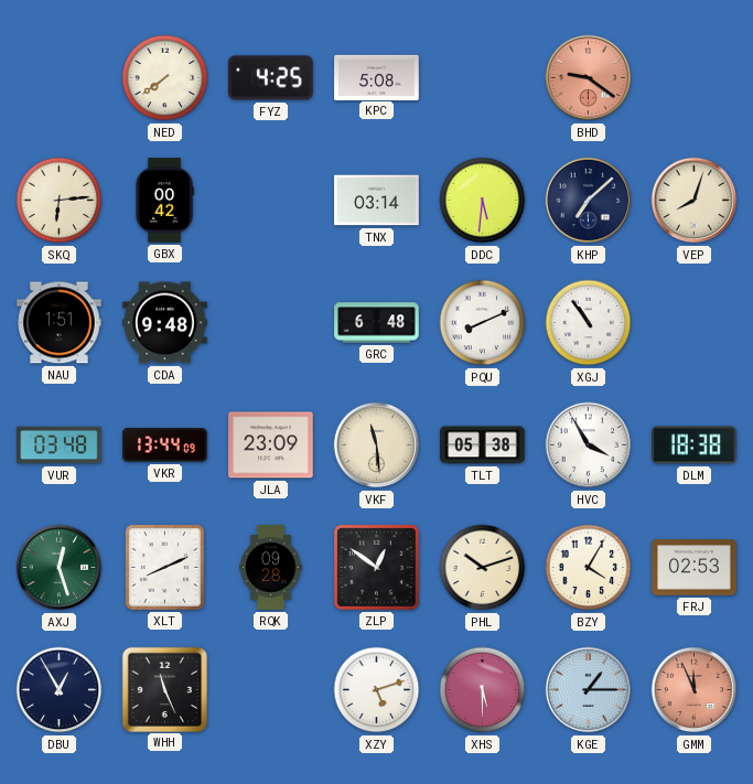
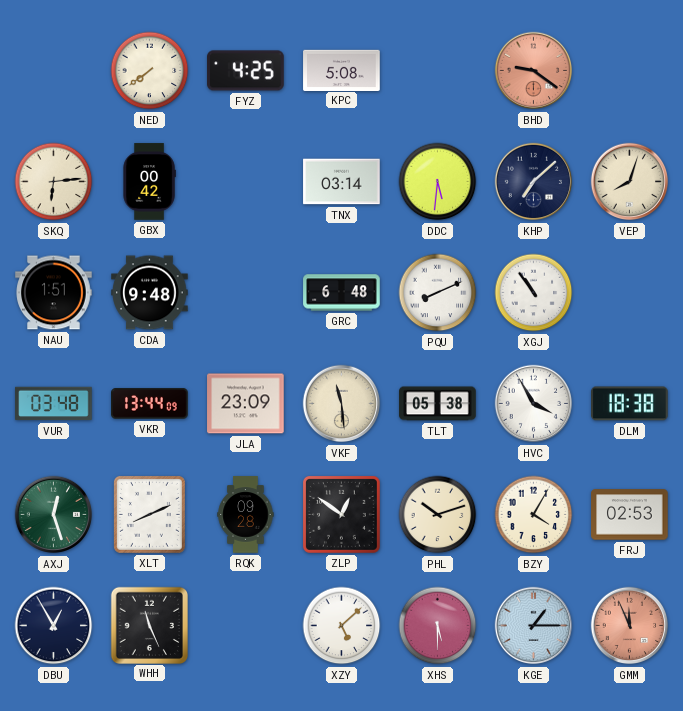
XZY: 5:12 -> 5:08 (342, 626)
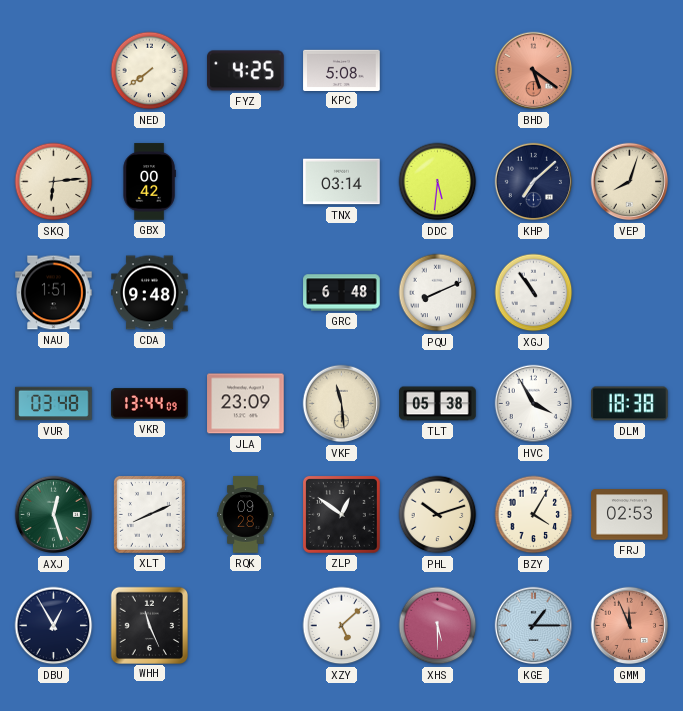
BHD: 9:21 -> 5:21 (534, 71)
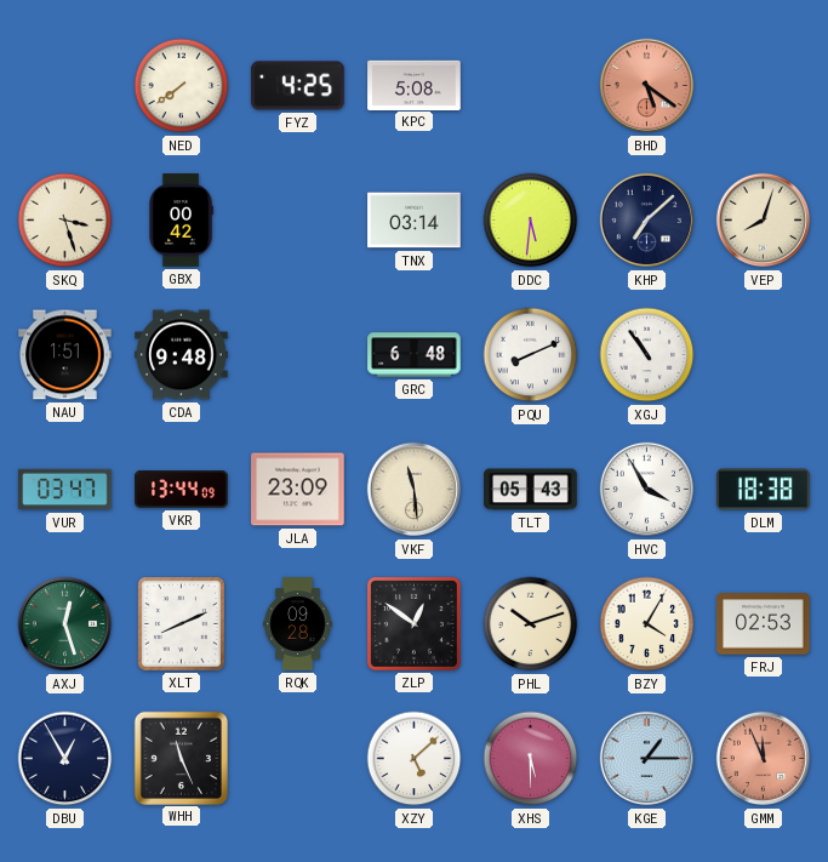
SKQ: 6:14 -> 3:27 (65, 221)
VUR: 03:48 -> 03:47 (65, 490)
TLT: 05:38 -> 05:43 (531, 490)
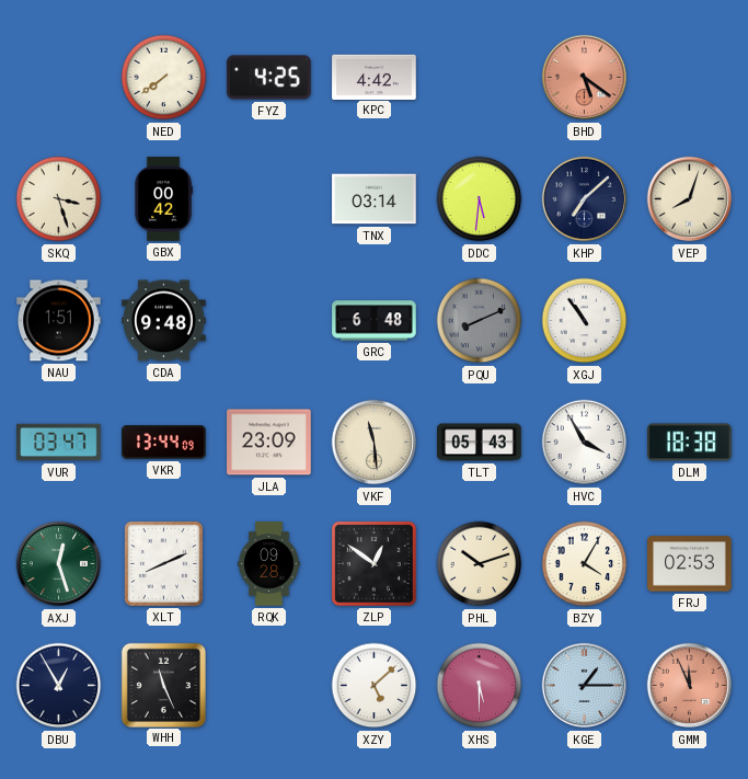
KPC: 5:08 -> 4:42 (375, 77)
PQU dial: white -> grey (480, 321)
